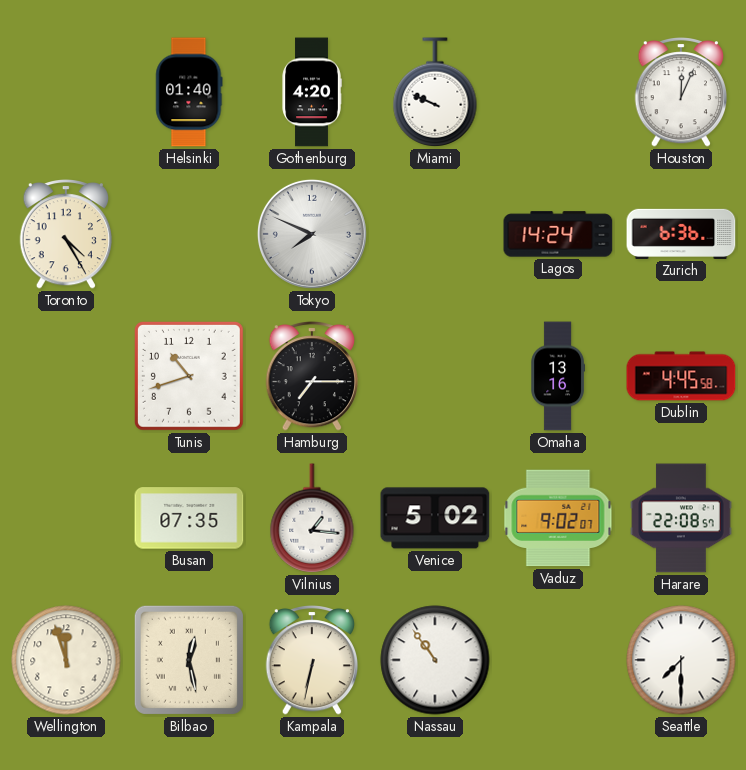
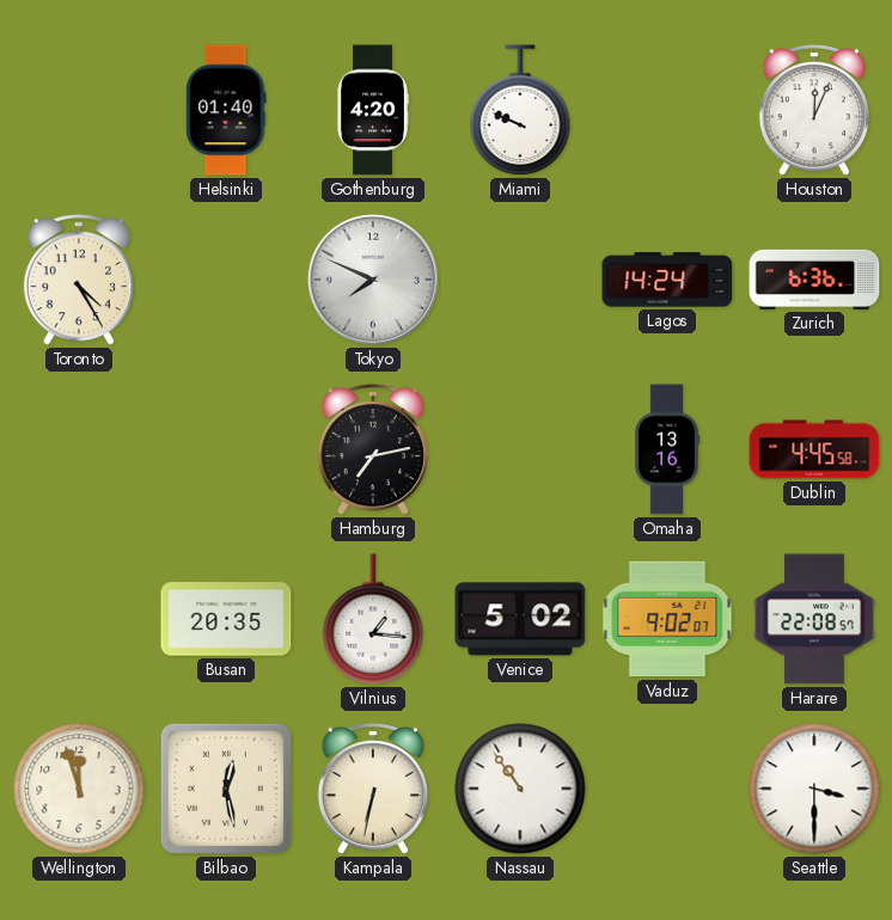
Tunis: 10:42 -> none (189, 376)
Hamburg: 7:15 -> 7:13 (372, 450)
Busan: 07:35 -> 20:35 (226, 619)
Seattle: 7:30 -> 3:30 (814, 789)
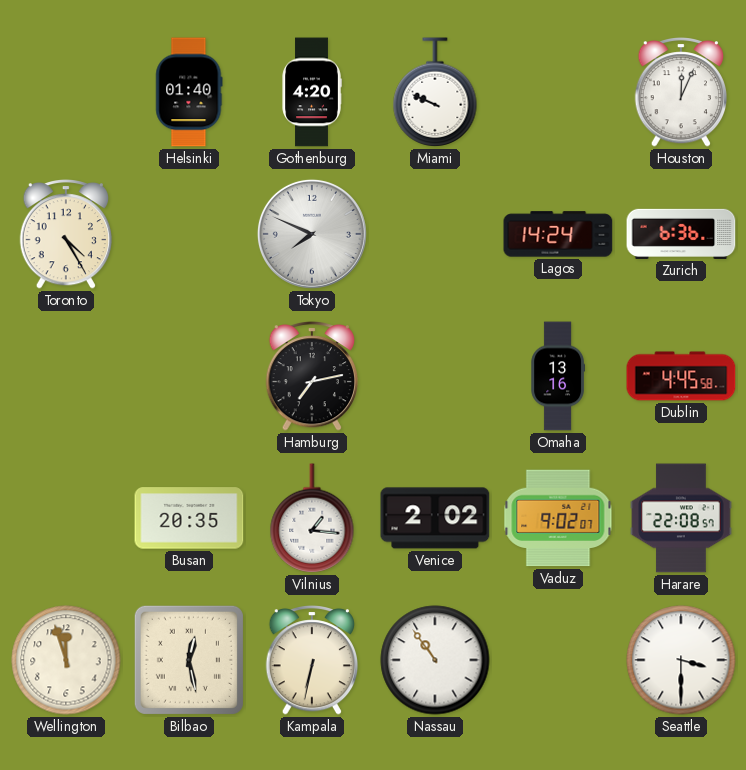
Venice: 5:02 -> 2:02 (435, 518)
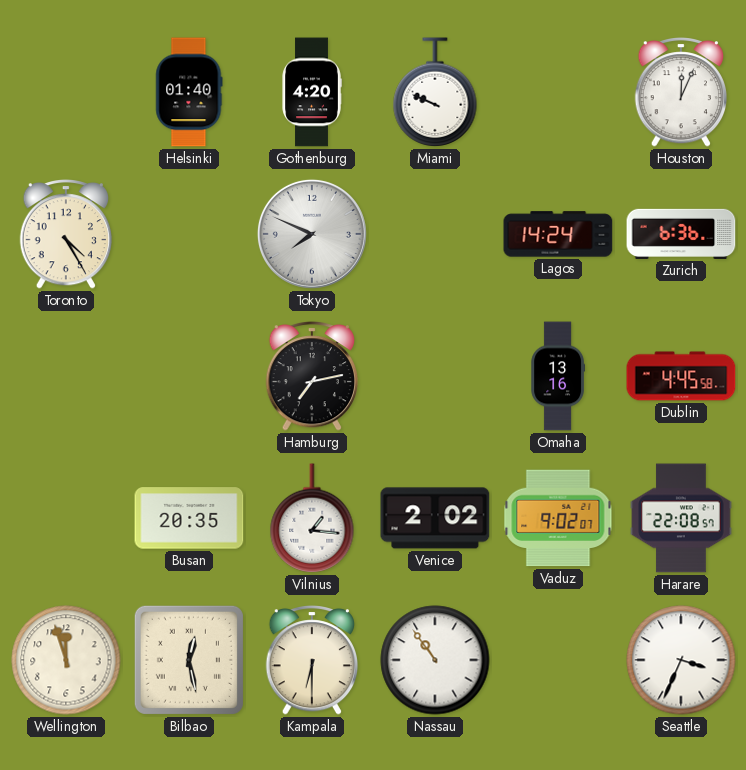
Kampala: 6:32 -> 6:30 (311, 661)
Seattle: 3:30 -> 3:34 (681, 660)
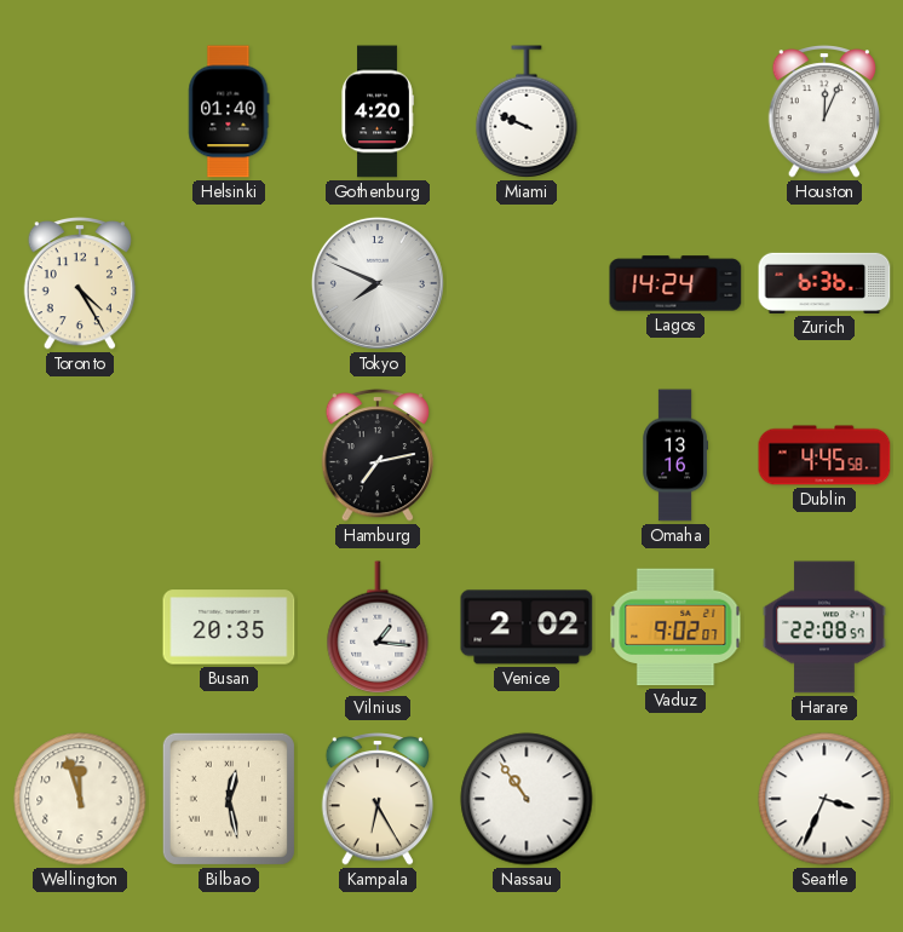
Kampala: 6:30 -> 6:25 (376, 800)
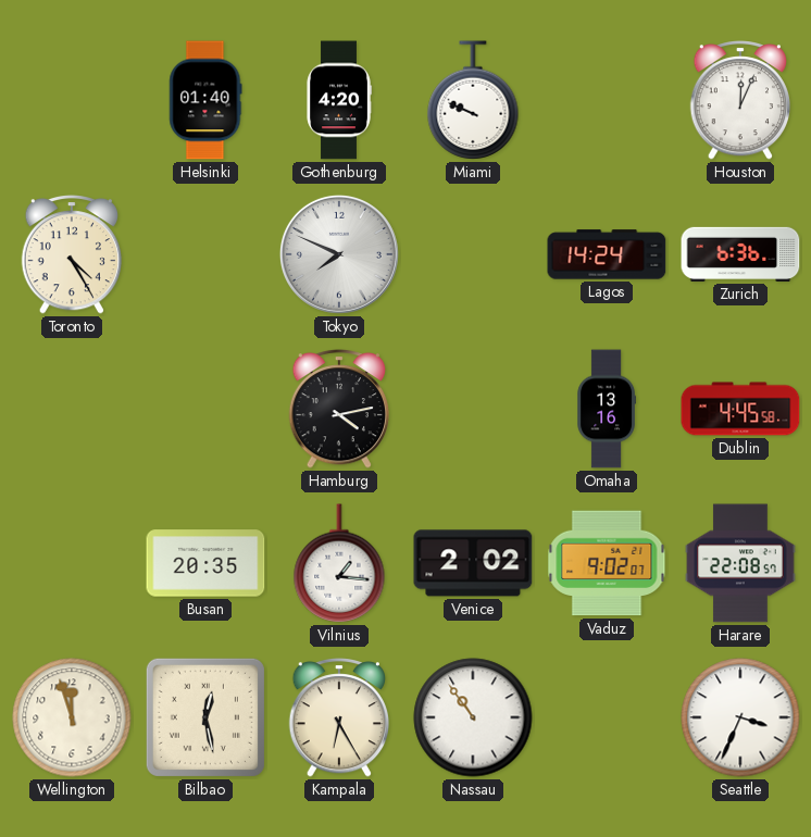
Hamburg: 7:13 -> 4:13 (338, 410)
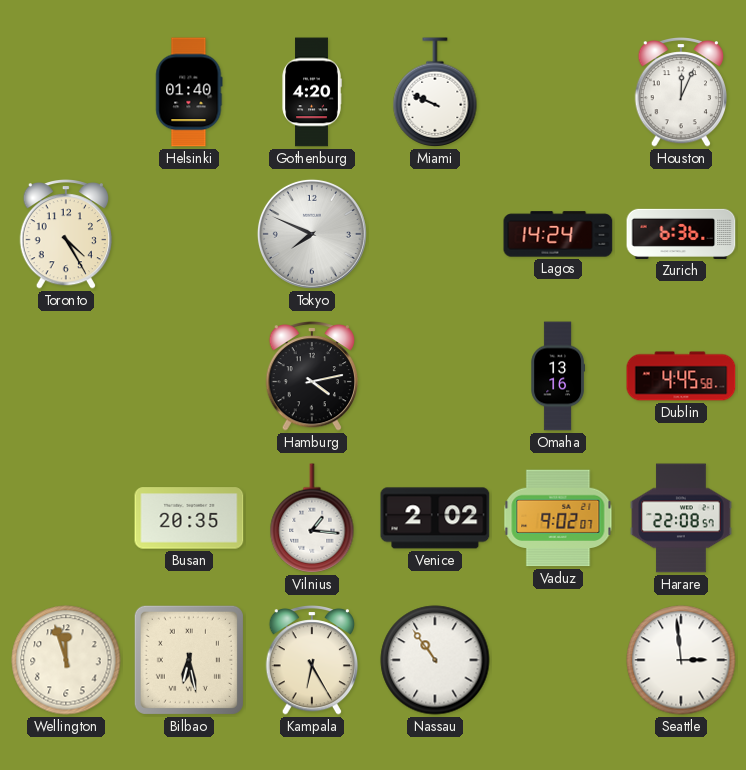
Bilbao: 12:28 -> 6:28 (189, 660)
Seattle: 3:34 -> 2:59 (681, 660)
